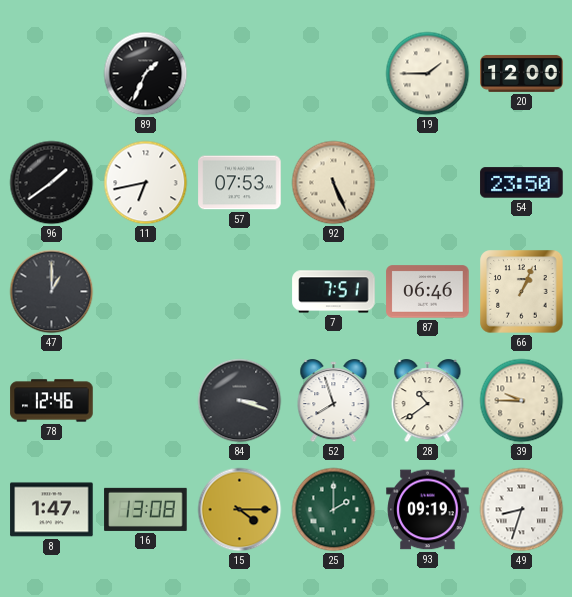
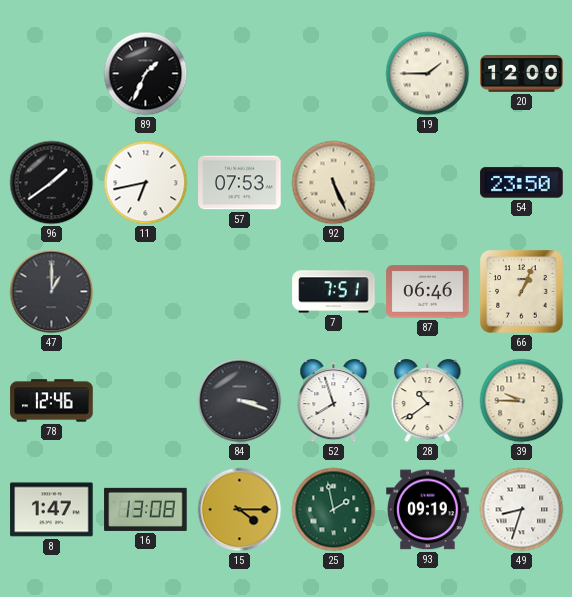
25: 2:00 -> 1:58 (334, 510)
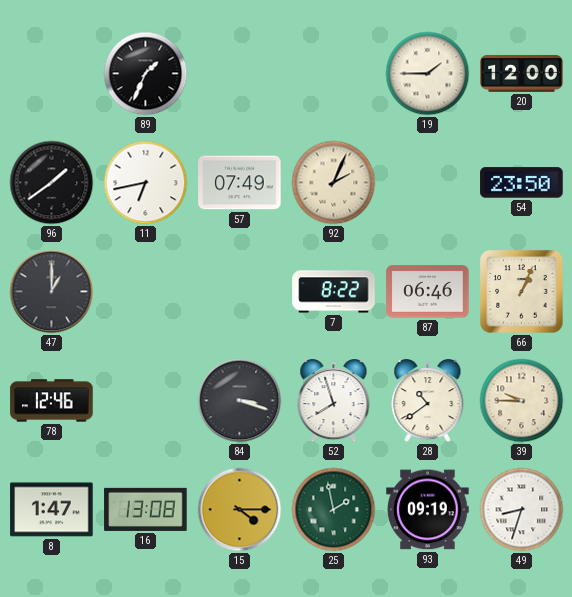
57: 07:53 -> 07:49 (240, 183)
92: 5:26 -> 2:04 (334, 183)
7: 7:51 -> 8:22 (334, 292)
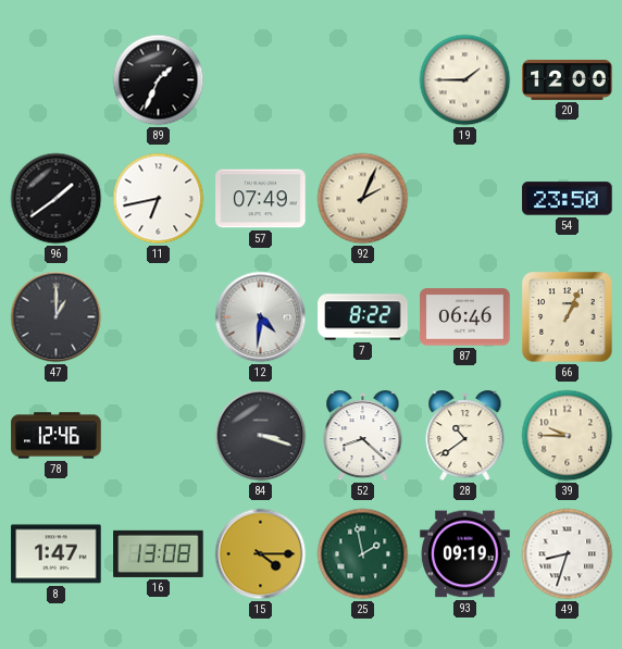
12: none -> 4:31 (261, 317)
52: 7:57 -> 8:22 (363, 436)
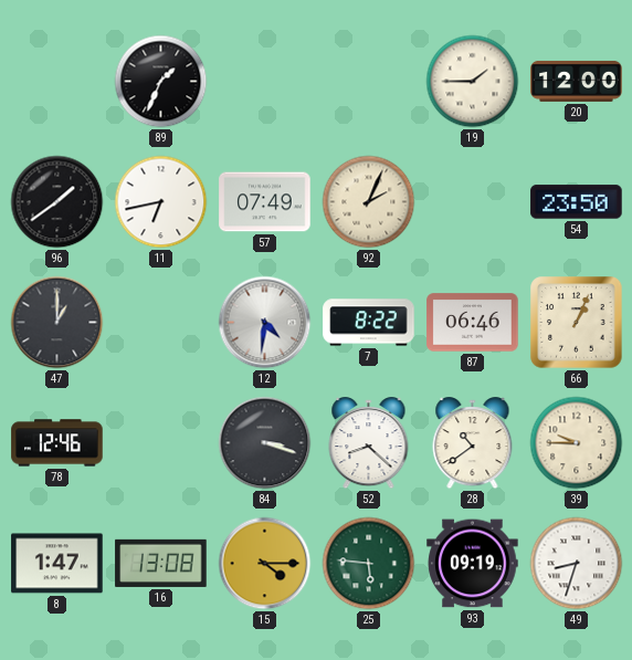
25: 1:58 -> 5:46 (369, 564)
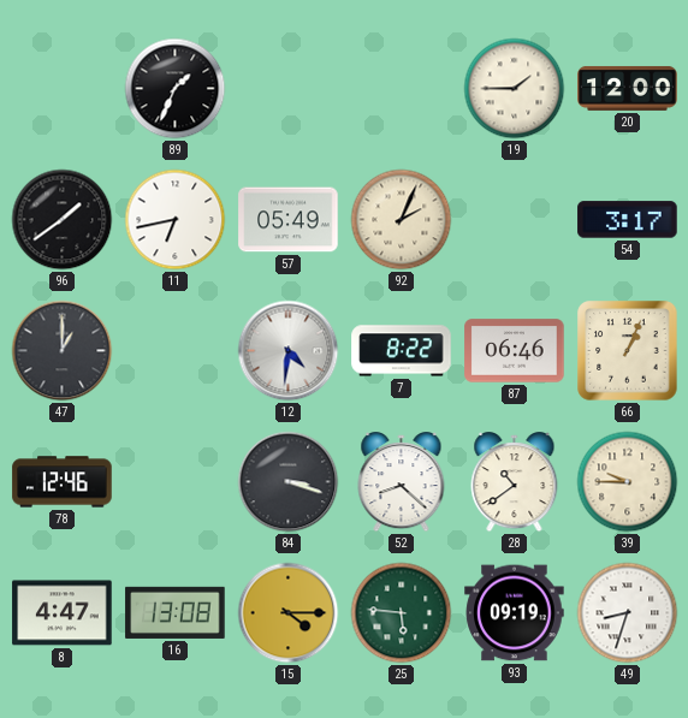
57: 07:49 -> 05:49 (289, 220)
54: 23:50 -> 3:17 (628, 220)
8: 1:47 -> 4:47 (63, 613)
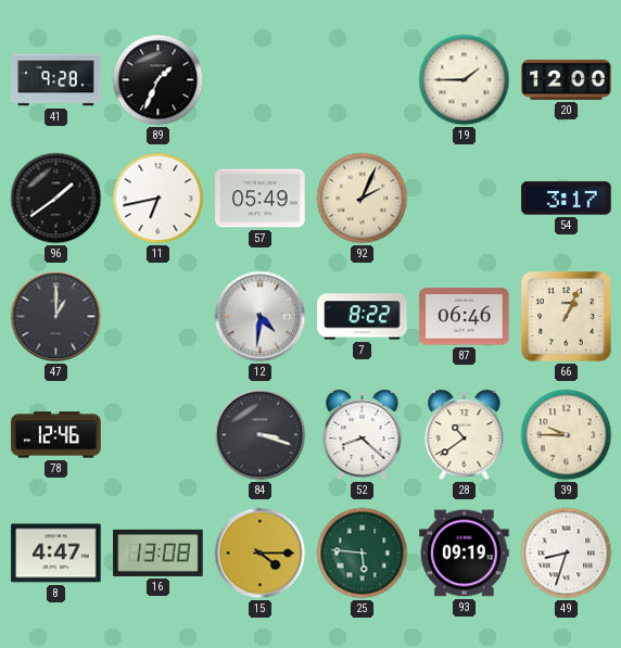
41: none -> 9:28 (56, 80)
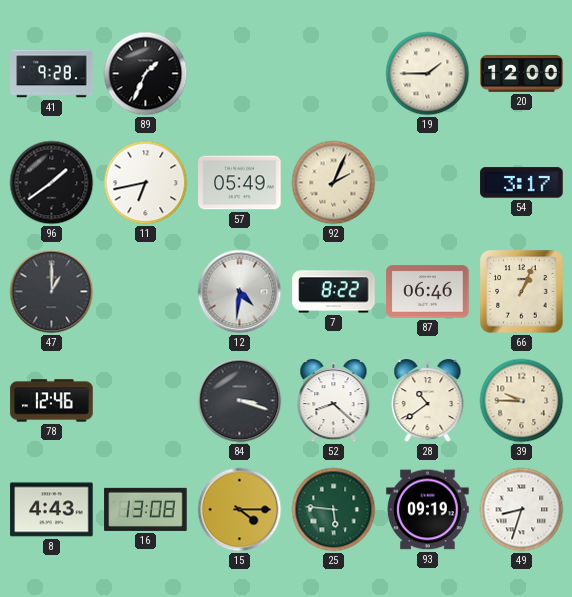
8: 4:47 -> 4:43 (52, 510)
